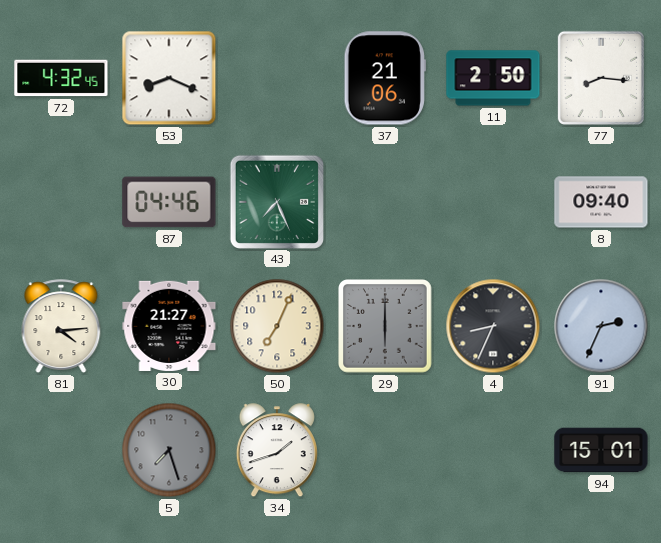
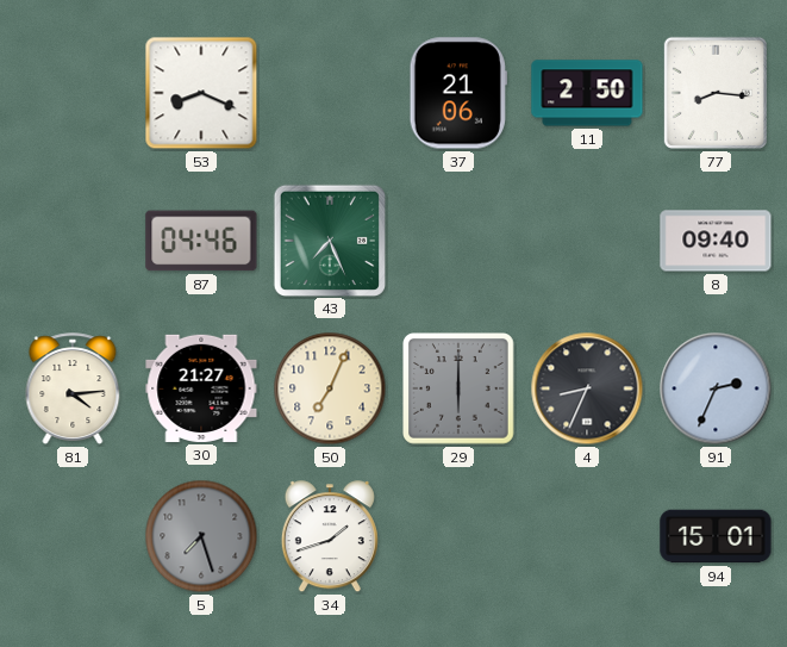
72: 4:32 -> none (61, 78)
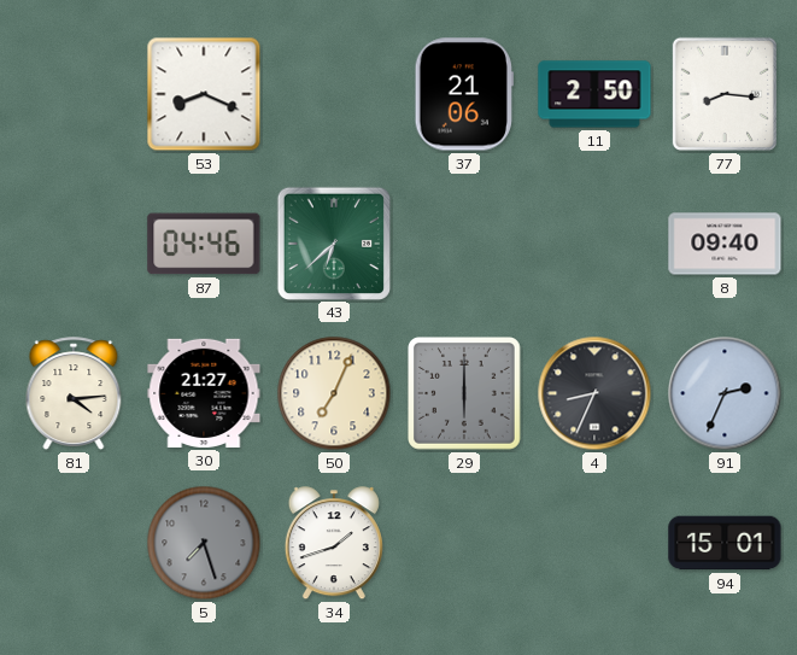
43: 7:26 -> 6:38 (333, 242)
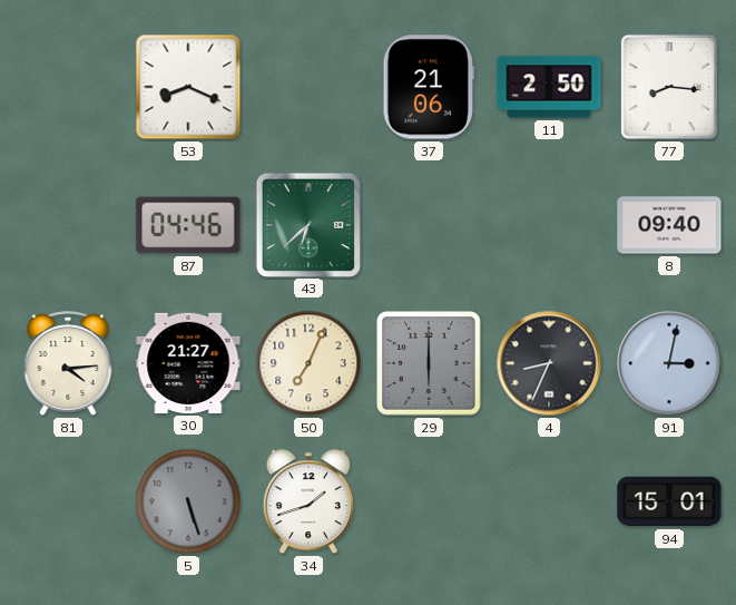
91: 2:34 -> 3:02 (669, 363)
5: 7:27 -> 5:27 (188, 501)
